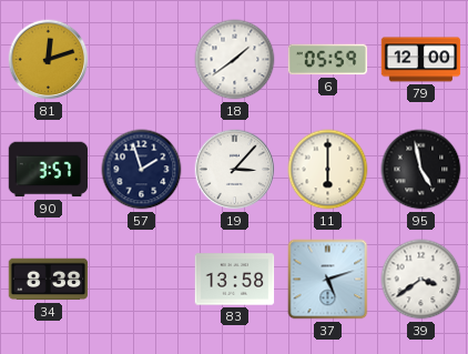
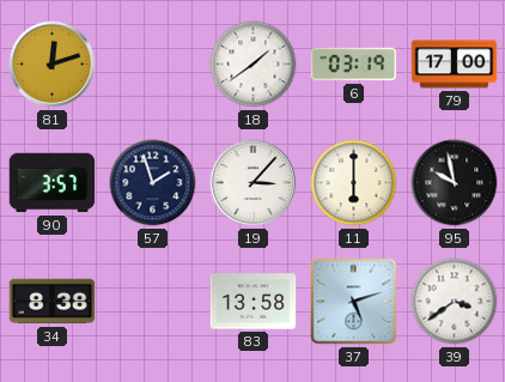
6: 05:59 -> 03:19 (354, 65)
79: 12:00 -> 17:00 (455, 65)
95: 4:58 -> 9:58 (455, 183)
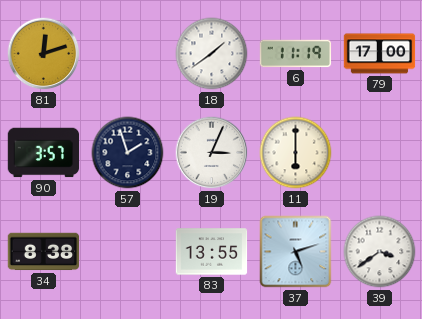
6: 03:19 -> 11:19 (296, 54)
19: 3:07 -> 3:04 (212, 153)
95: 9:58 -> none (455, 183)
83: 13:58 -> 13:55 (212, 252)
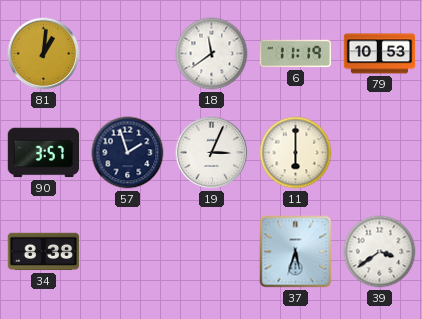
81: 12:12 -> 1:01 (44, 54)
18: 1:39 -> 11:39 (212, 54)
79: 17:00 -> 10:53 (380, 54)
83: 13:55 -> none (212, 252)
37: 5:12 -> 5:33 (296, 252)
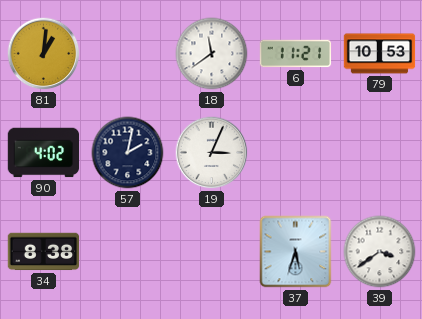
6: 11:19 -> 11:21 (296, 54)
90: 3:57 -> 4:02 (44, 153)
57: 1:57 -> 2:02 (128, 153)
11: 6:00 -> none (296, 153)
